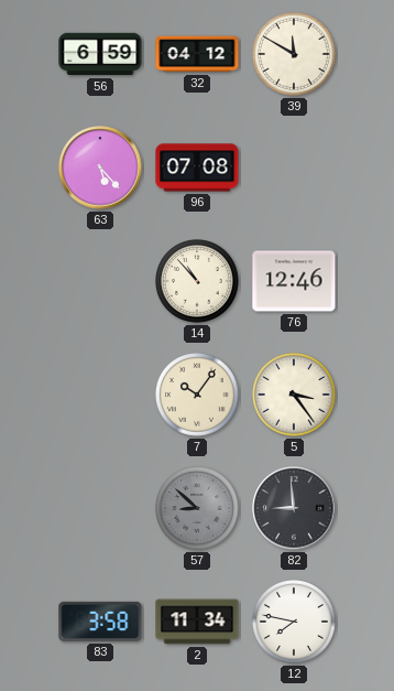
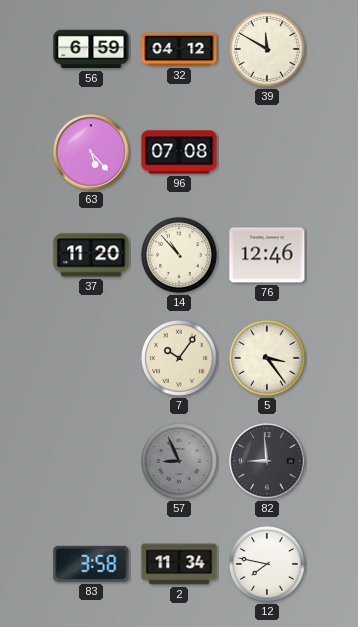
37: none -> 11:20 (91, 255)
57: 8:52 -> 8:56 (180, 462)
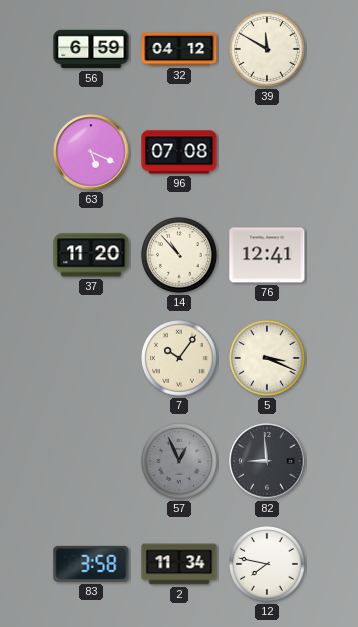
63: 5:23 -> 5:19 (91, 152)
76: 12:46 -> 12:41 (267, 255)
5: 3:24 -> 3:19 (268, 359)
57: 8:56 -> 12:56 (180, 462)
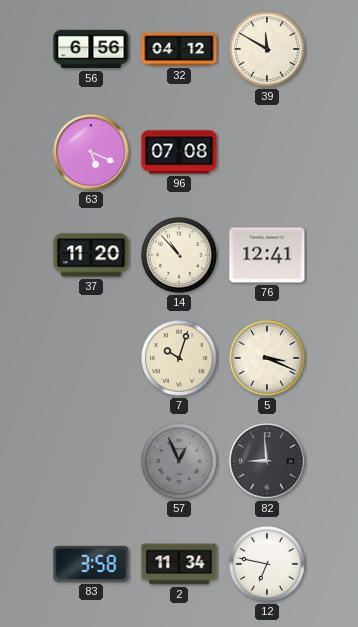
56: 6:59 -> 6:56 (91, 49)
7: 10:06 -> 10:03 (180, 359)
12: 7:47 -> 6:47 (268, 565)
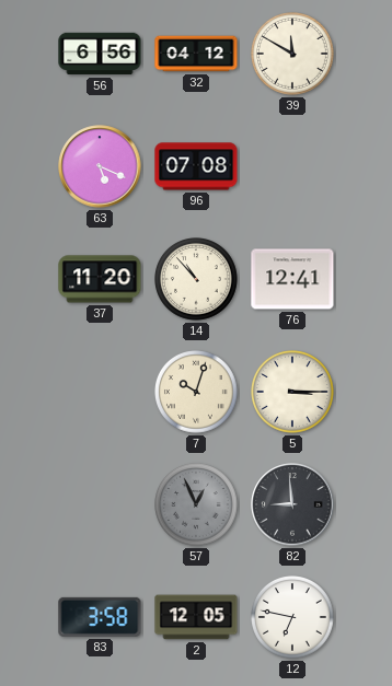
5: 3:19 -> 3:15 (293, 393)
2: 11:34 -> 12:05 (196, 617)
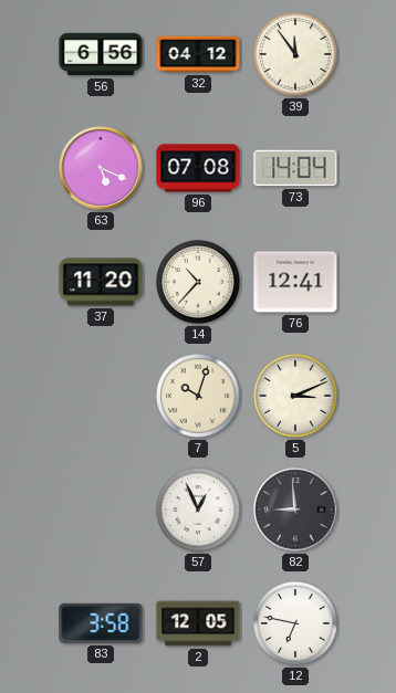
39: 11:50 -> 11:54 (296, 55)
73: none -> 14:04 (295, 168)
14: 10:53 -> 10:37 (199, 283)
5: 3:15 -> 3:11 (296, 397)
57 dial: grey -> white (199, 511)
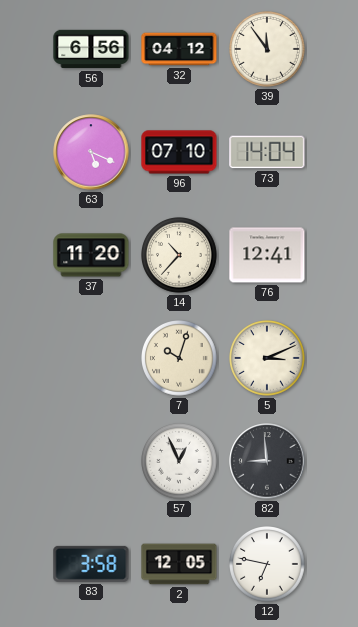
96: 07:08 -> 07:10 (179, 152)
